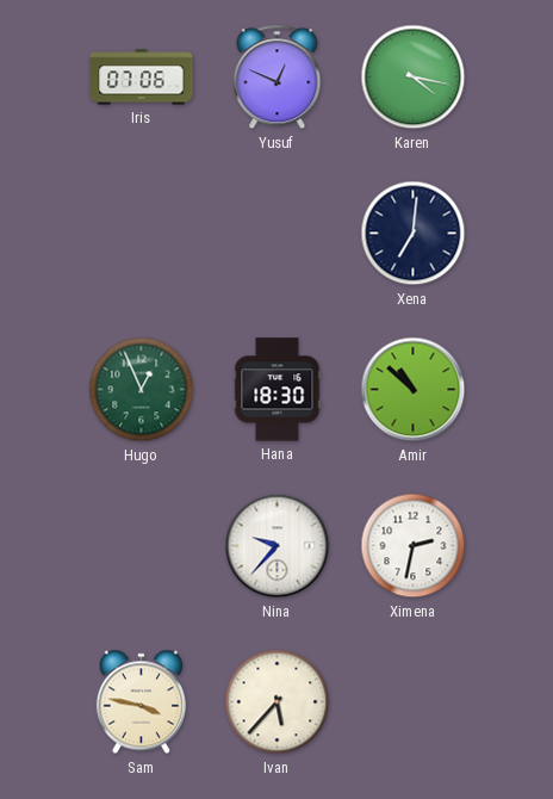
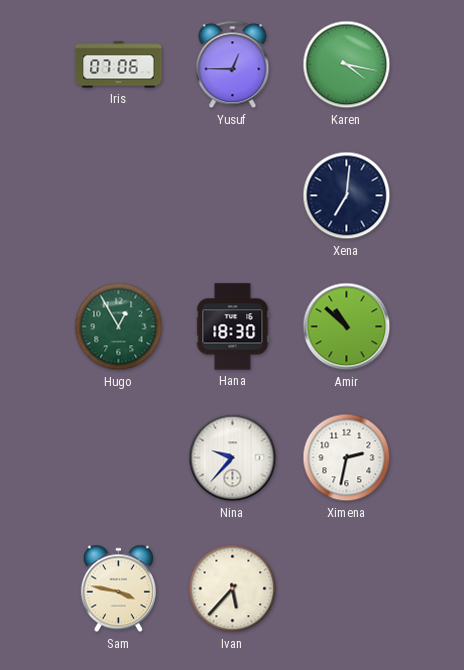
Yusuf: 12:49 -> 12:45 (233, 65)
Hugo: 12:56 -> 12:55 (119, 327)
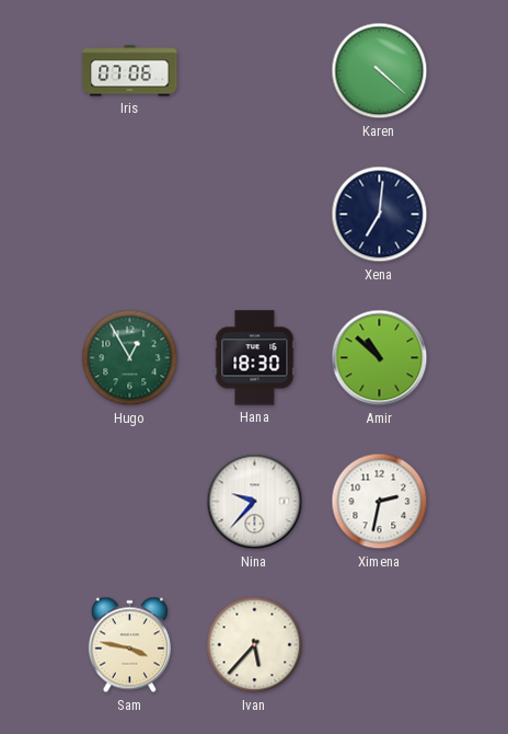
Yusuf: 12:45 -> none (233, 65)
Karen: 4:17 -> 4:22 (380, 71)
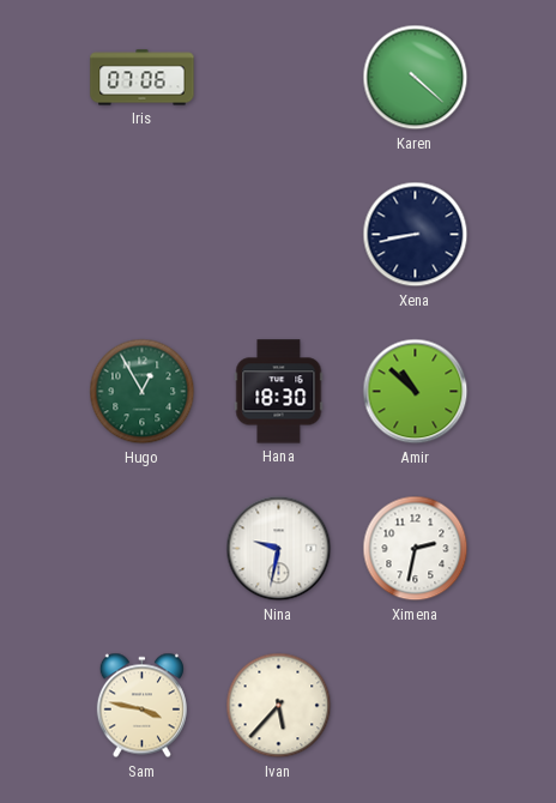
Xena: 7:01 -> 8:43 (416, 235)
Nina: 9:37 -> 9:32 (279, 549)
